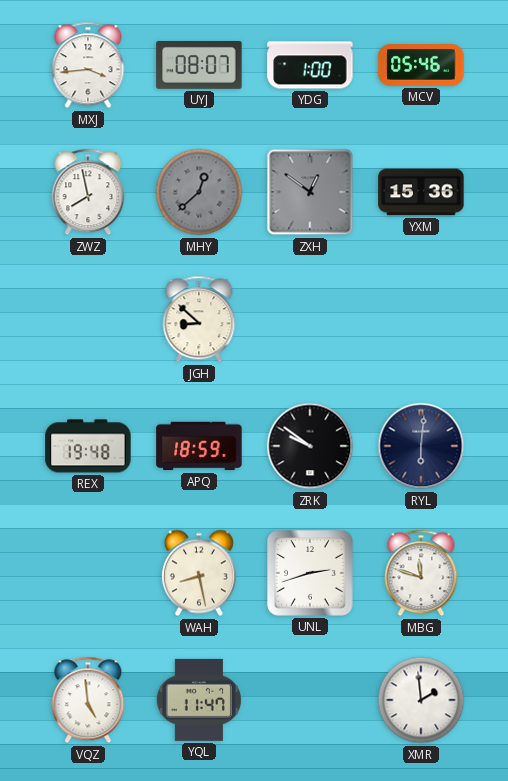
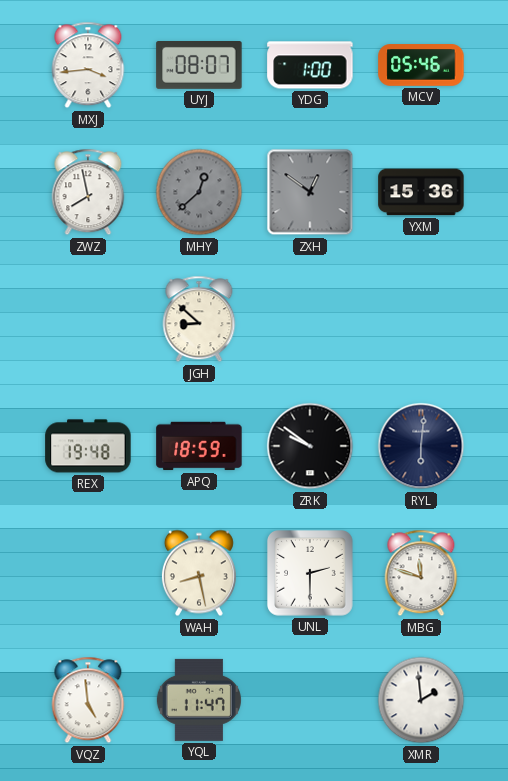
UNL: 2:42 -> 2:30 (311, 574)
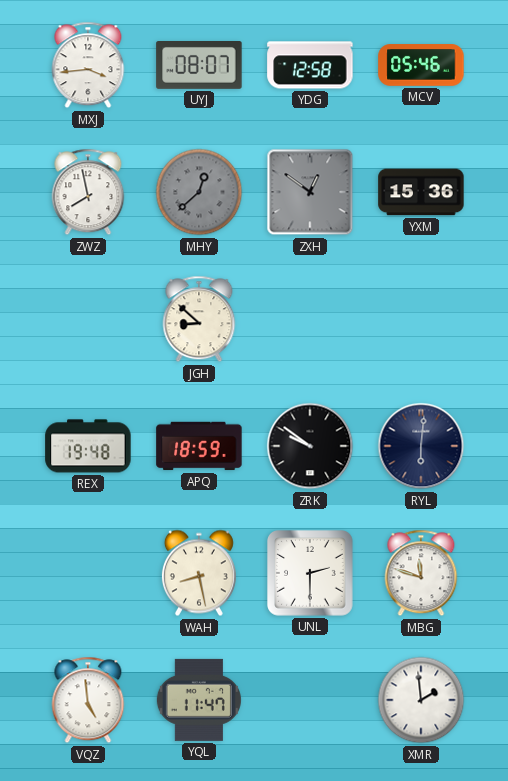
YDG: 1:00 -> 12:58 (310, 65)
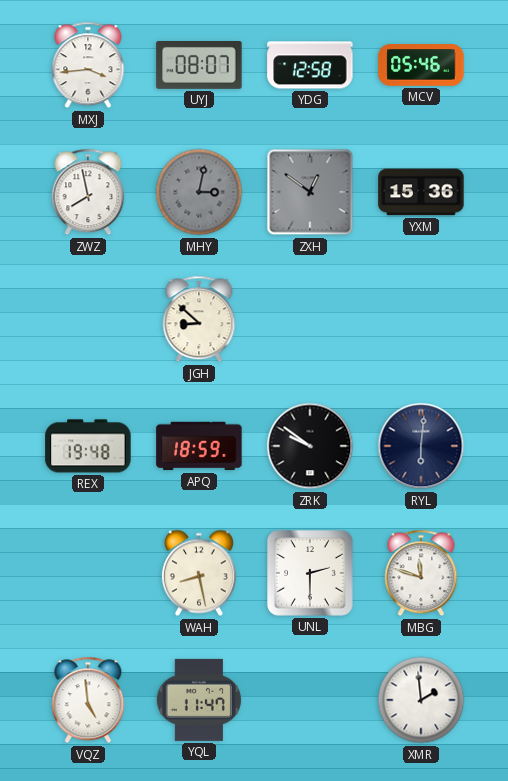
MHY: 12:38 -> 3:02 (199, 192)
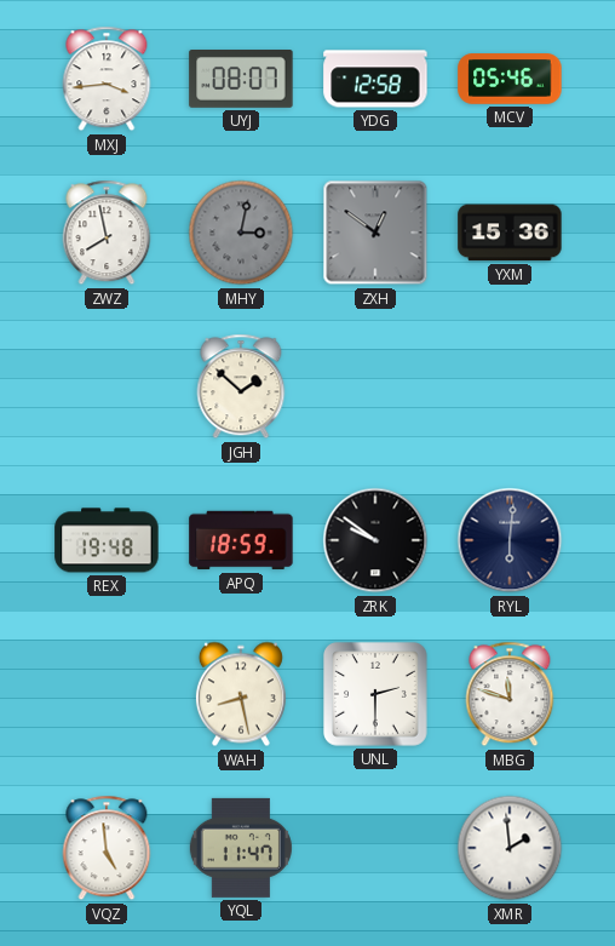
JGH: 8:52 -> 1:52 (241, 386)
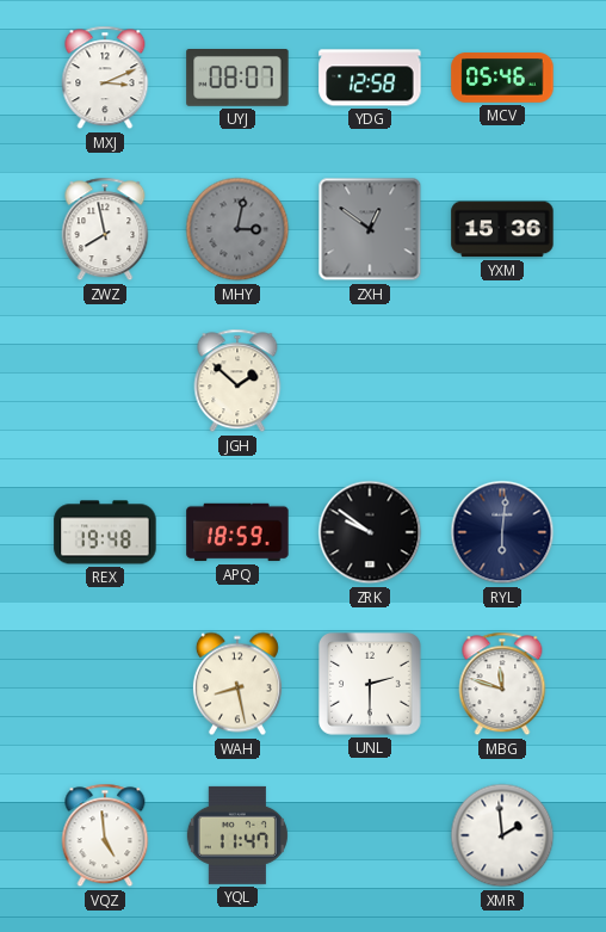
MXJ: 3:44 -> 3:11 (105, 78)
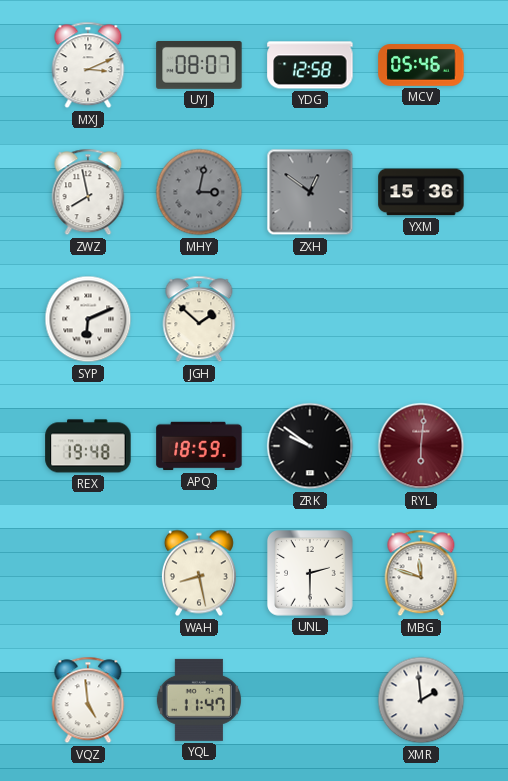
SYP: none -> 6:11 (88, 319)
RYL dial: navy -> burgundy (421, 446)
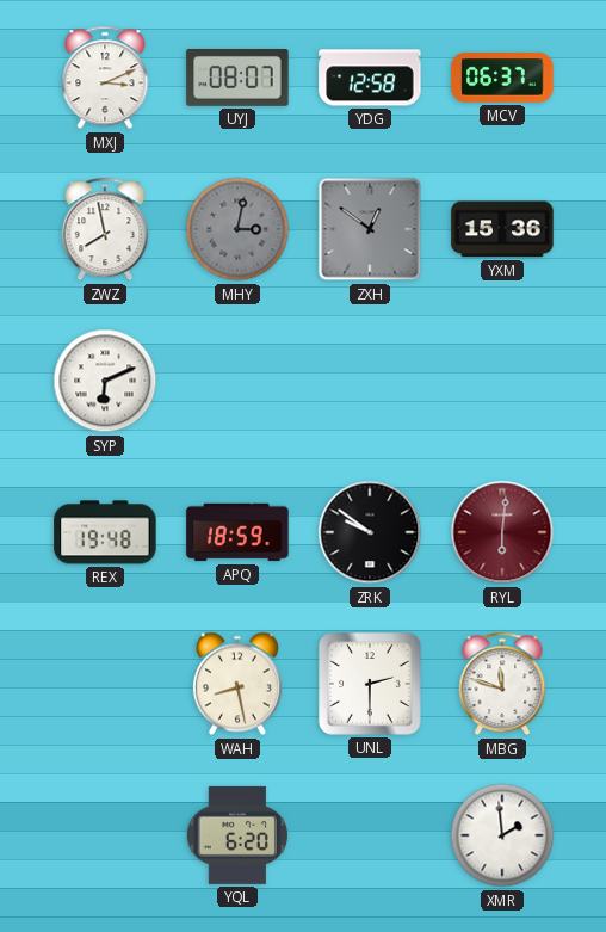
MCV: 05:46 -> 06:37 (502, 78)
JGH: 1:52 -> none (199, 319)
VQZ: 4:59 -> none (88, 700)
YQL: 11:47 -> 6:20 (237, 835)
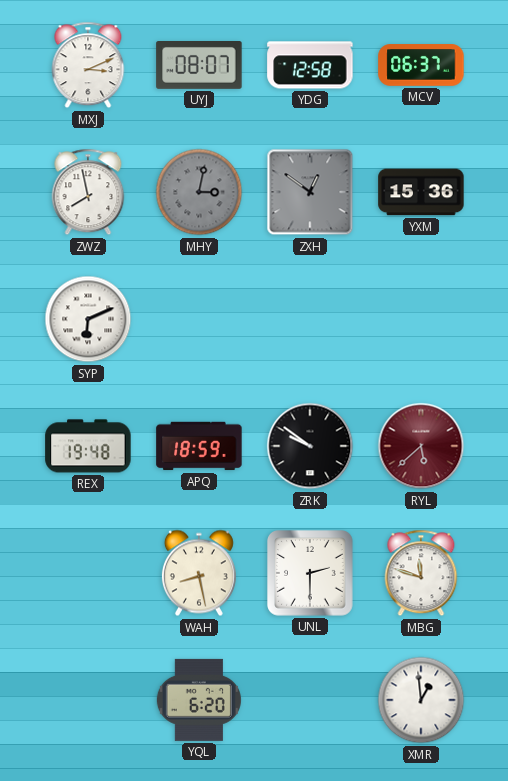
RYL: 6:01 -> 5:38 (421, 446)
XMR: 1:59 -> 12:59 (421, 700)
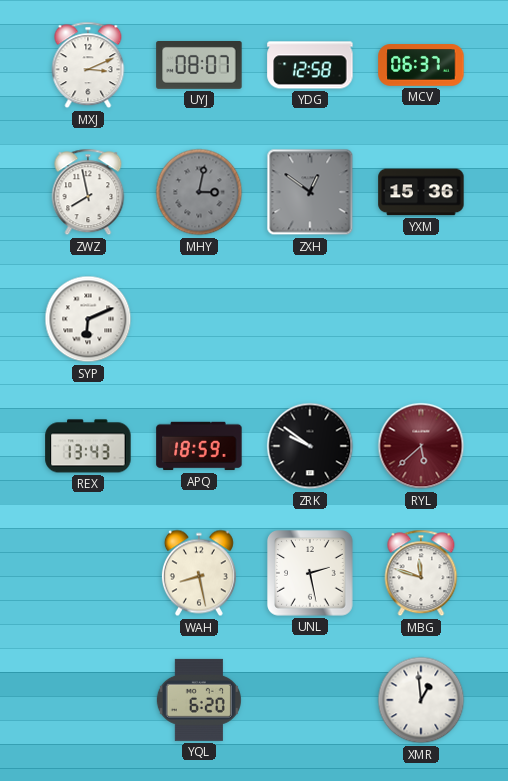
REX: 19:48 -> 13:43 (88, 446)
UNL: 2:30 -> 2:28 (311, 574)
